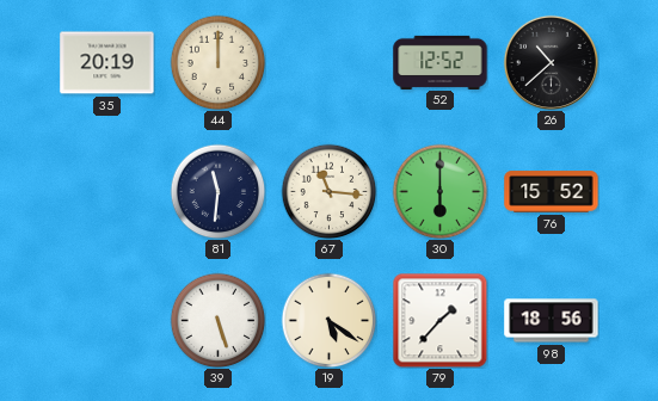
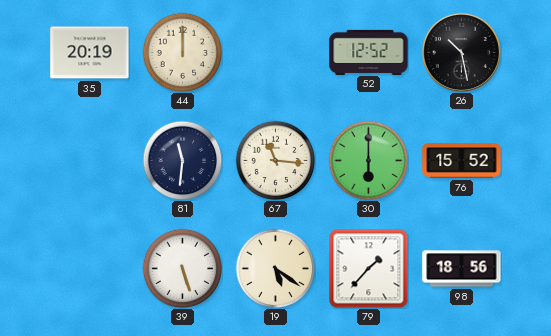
26: 10:38 -> 10:28 (461, 52)
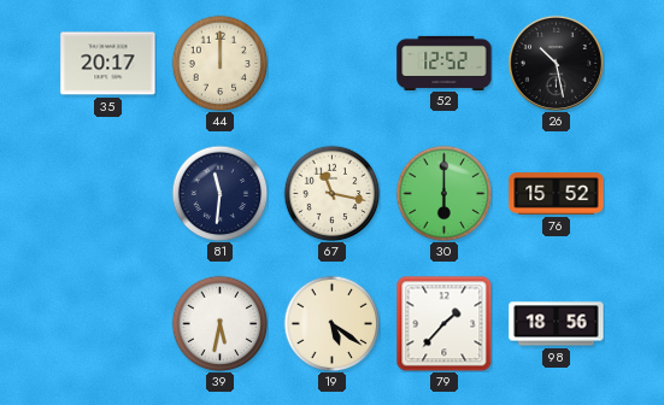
35: 20:19 -> 20:17 (108, 64)
67: 11:16 -> 11:17 (331, 193)
39: 5:27 -> 5:32 (219, 323)
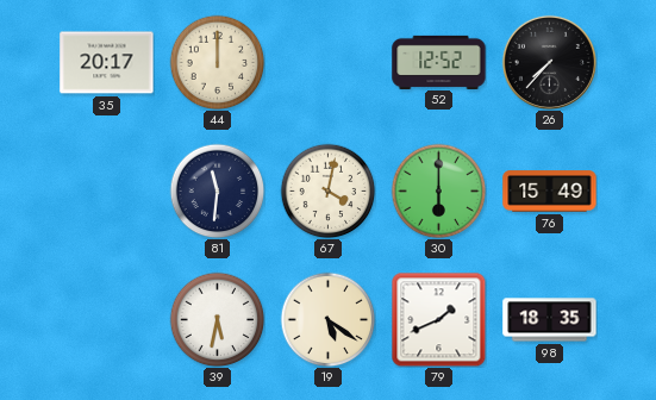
26: 10:28 -> 7:37 (549, 62)
67: 11:17 -> 4:02 (327, 190)
76: 15:52 -> 15:49 (550, 192)
79: 1:37 -> 1:41 (438, 319)
98: 18:56 -> 18:35 (550, 320)
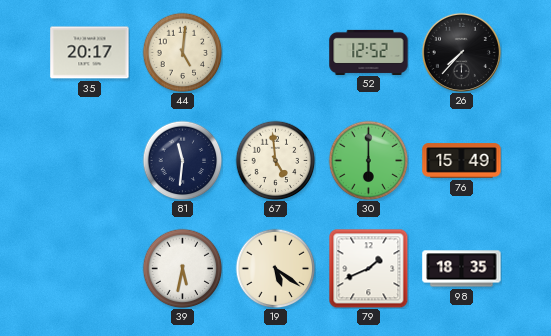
44: 12:00 -> 5:01 (182, 52)
67: 4:02 -> 4:59 (275, 160)
